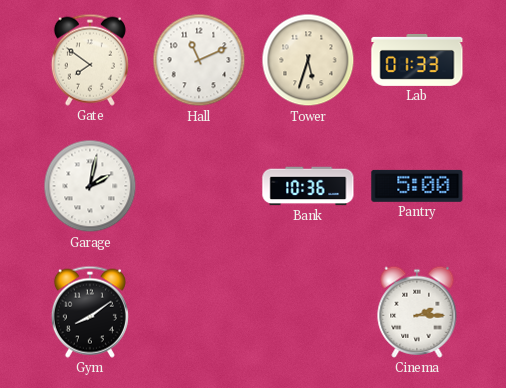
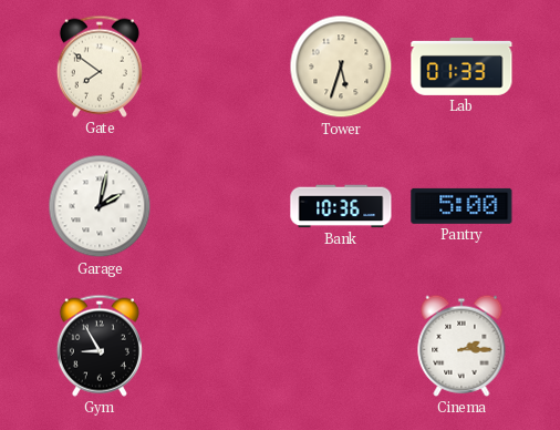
Hall: 11:11 -> none (199, 60)
Gym: 8:09 -> 8:55 (100, 346)
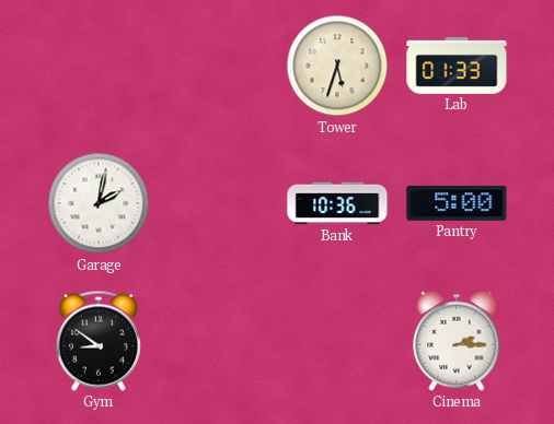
Gate: 7:51 -> none (100, 66)
Gym: 8:55 -> 8:51 (99, 341)
